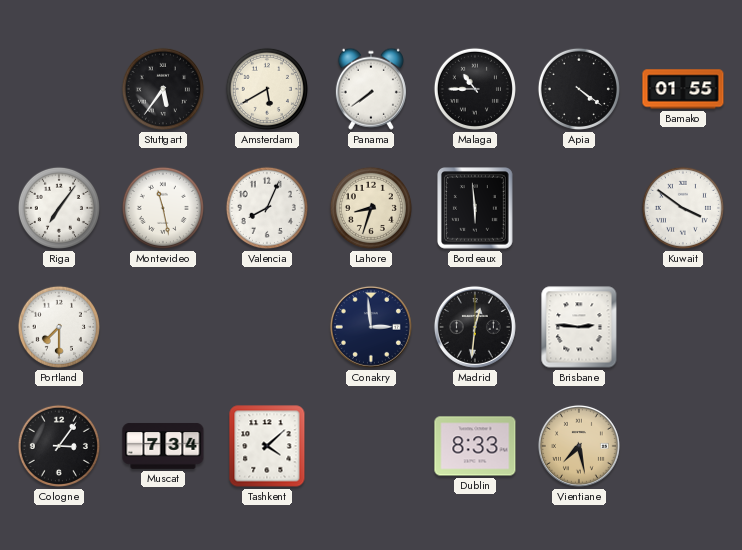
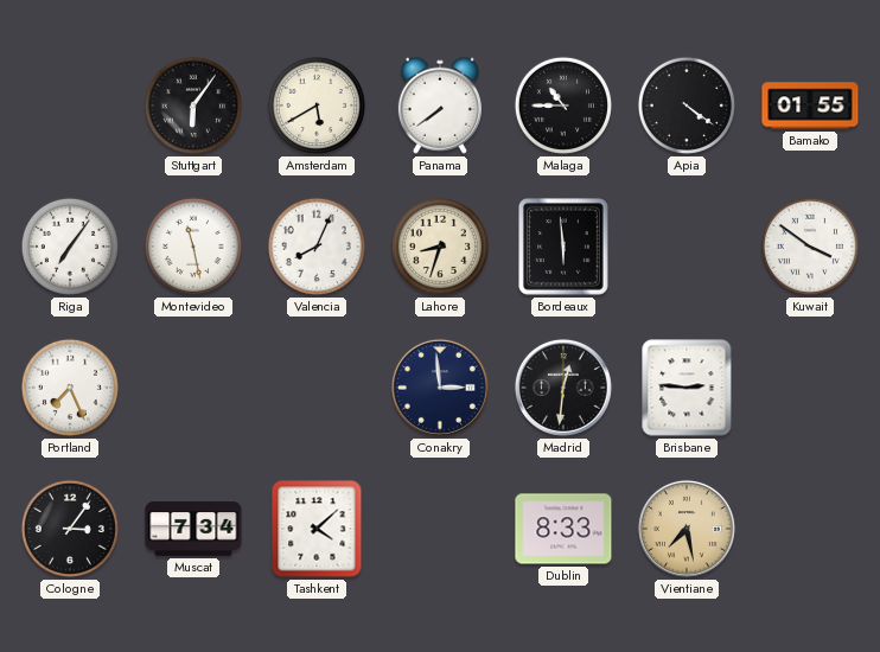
Stuttgart: 5:36 -> 6:06 (193, 106)
Portland: 7:30 -> 7:26 (70, 388)
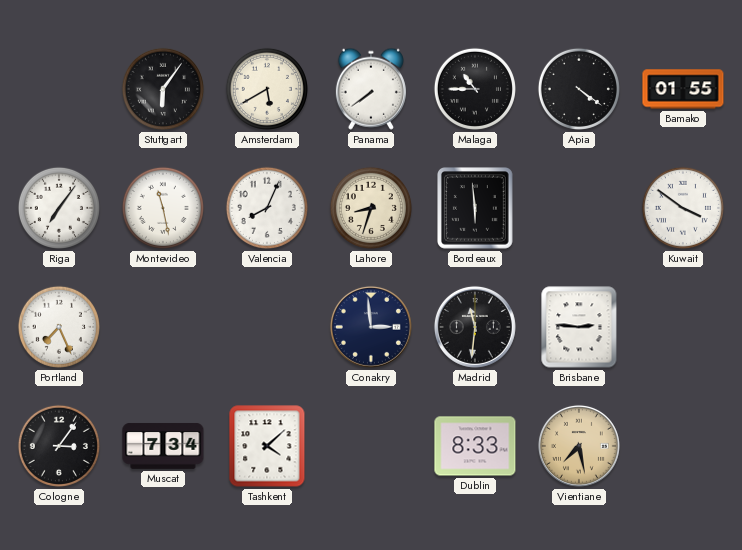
Madrid: 12:31 -> 11:31 (475, 327)
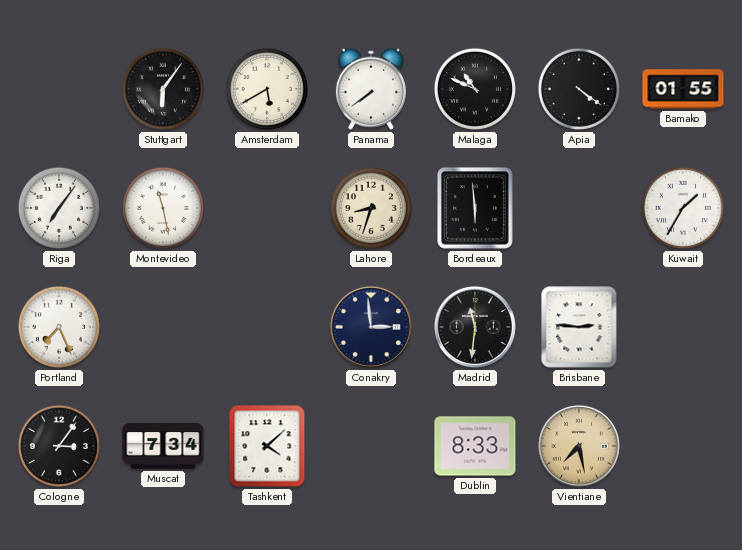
Malaga: 10:45 -> 10:49 (475, 89)
Valencia: 8:04 -> none (267, 208)
Kuwait: 3:51 -> 1:35 (683, 208)
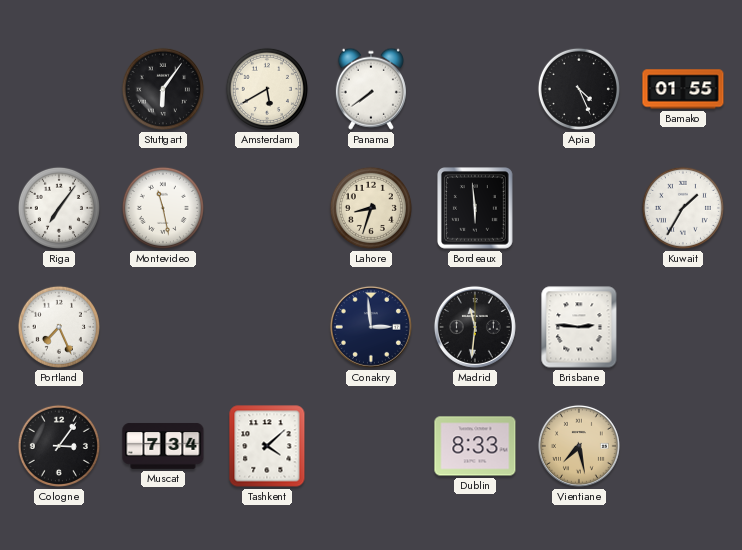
Malaga: 10:49 -> none (475, 89)
Apia: 4:21 -> 4:26 (579, 89)
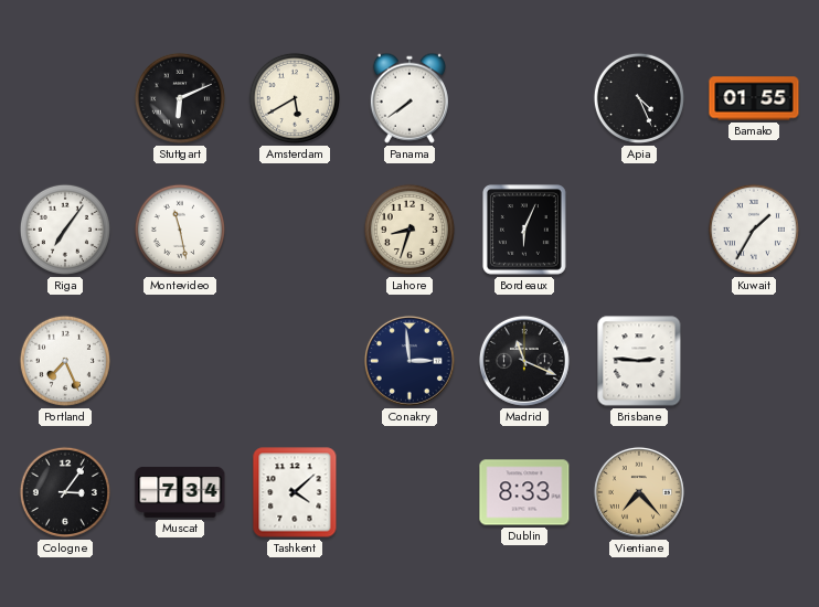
Stuttgart: 6:06 -> 6:11 (180, 98)
Bordeaux: 5:59 -> 6:04 (525, 231)
Madrid: 11:31 -> 11:19 (524, 361)
Vientiane: 7:28 -> 7:23 (639, 492)
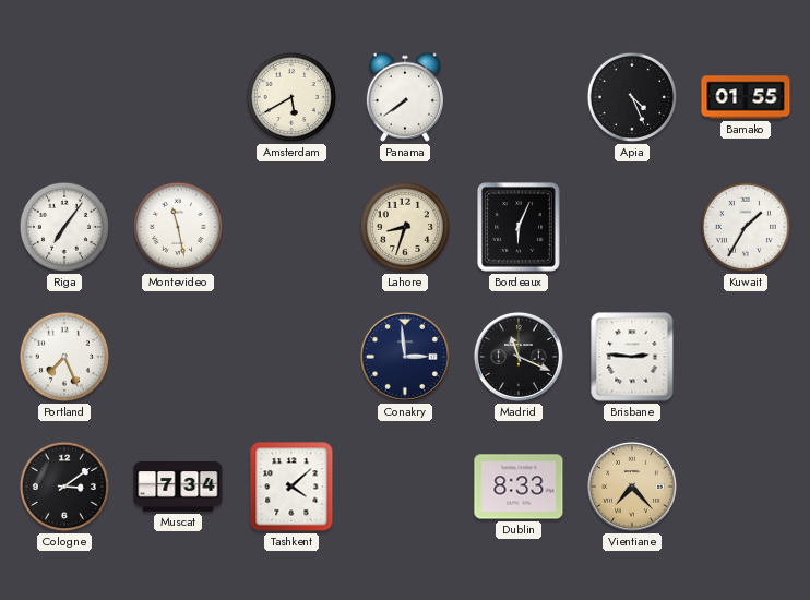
Stuttgart: 6:11 -> none (180, 98)
Cologne: 3:06 -> 3:09 (64, 487)
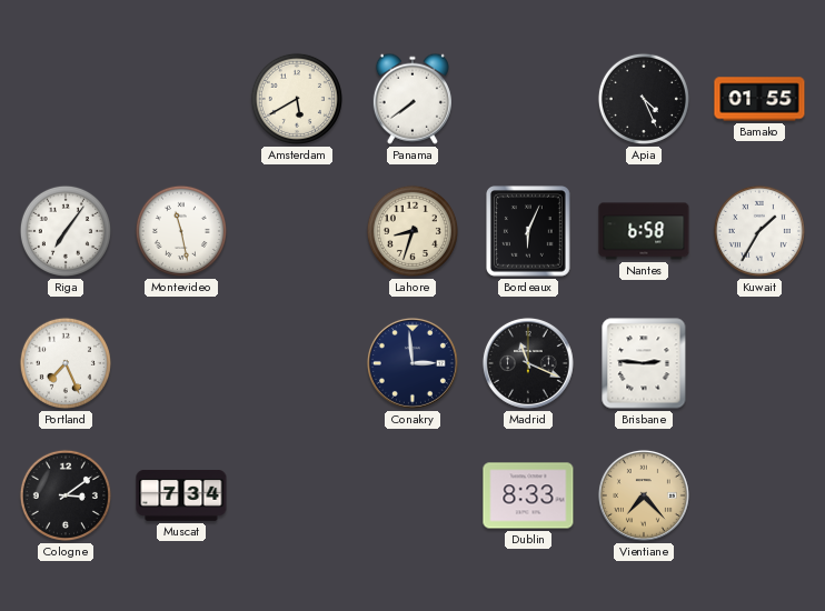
Nantes: none -> 6:58 (644, 231)
Tashkent: 4:08 -> none (291, 487)
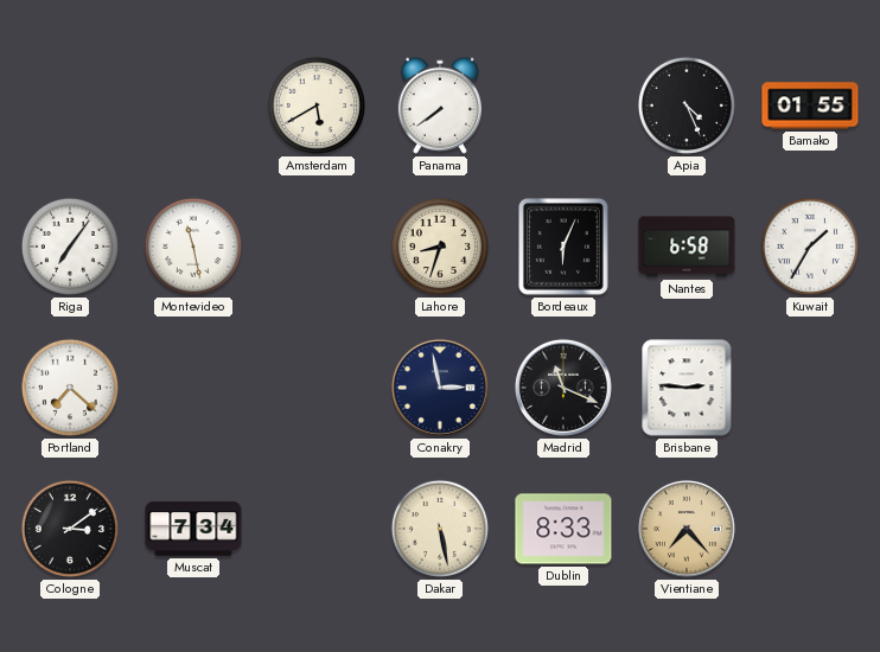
Portland: 7:26 -> 7:22 (70, 388)
Conakry: 2:59 -> 2:58 (440, 388)
Dakar: none -> 5:28 (440, 529)
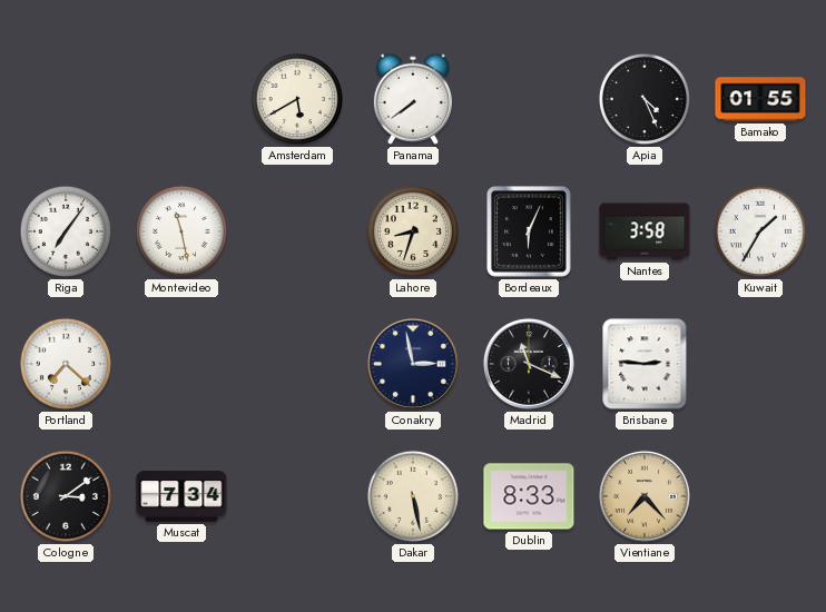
Nantes: 6:58 -> 3:58 (645, 231)
